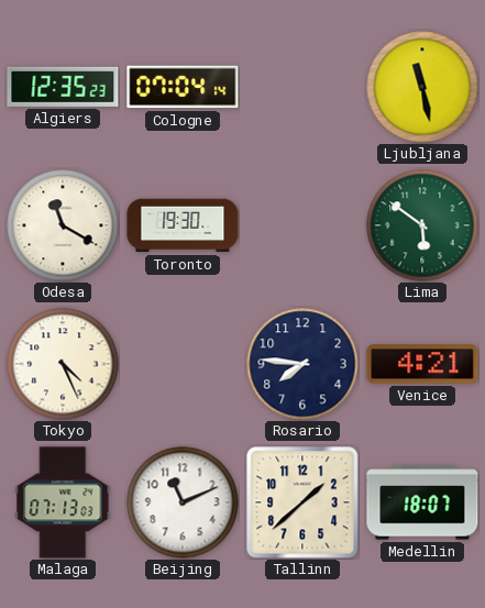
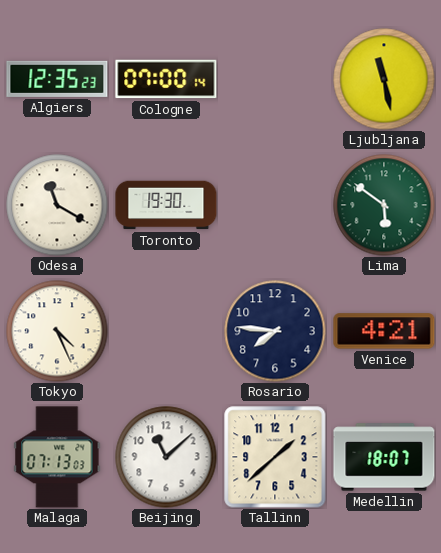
Cologne: 07:04 -> 07:00 (166, 79)
Beijing: 11:11 -> 11:08 (166, 457)
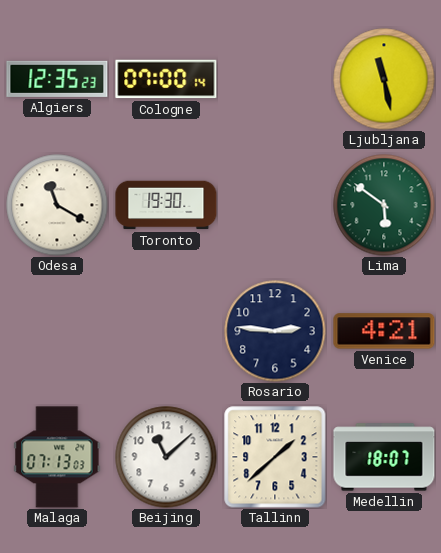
Tokyo: 4:26 -> none (57, 331)
Rosario: 7:46 -> 2:46 (275, 331)
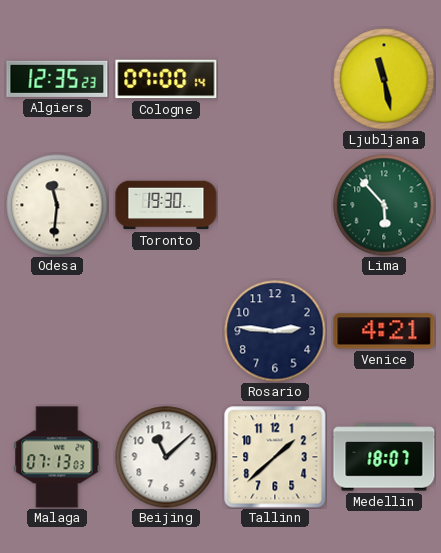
Odesa: 11:20 -> 11:31 (57, 205)
Lima: 5:51 -> 5:53 (384, 205)
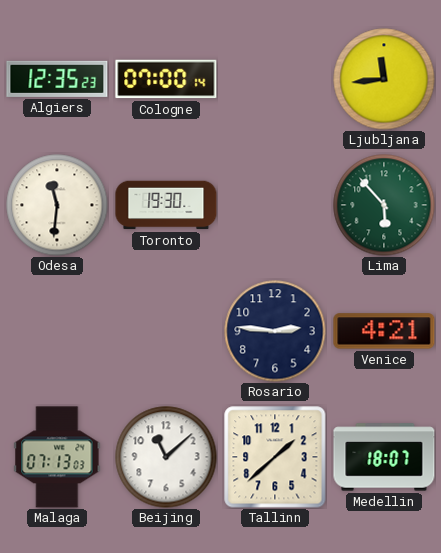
Ljubljana: 11:28 -> 11:44 (384, 79)
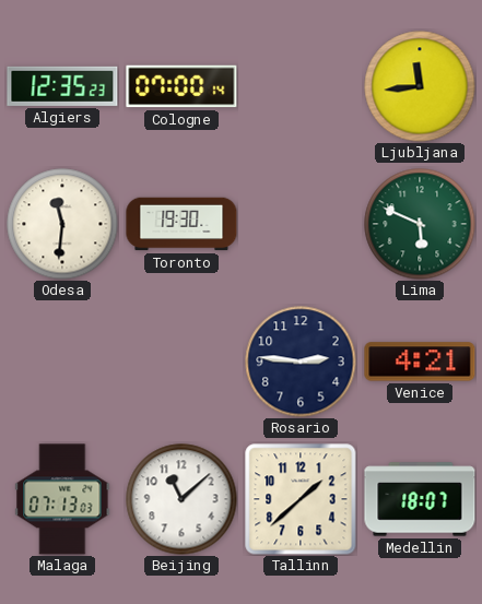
Lima: 5:53 -> 5:49 (420, 224)
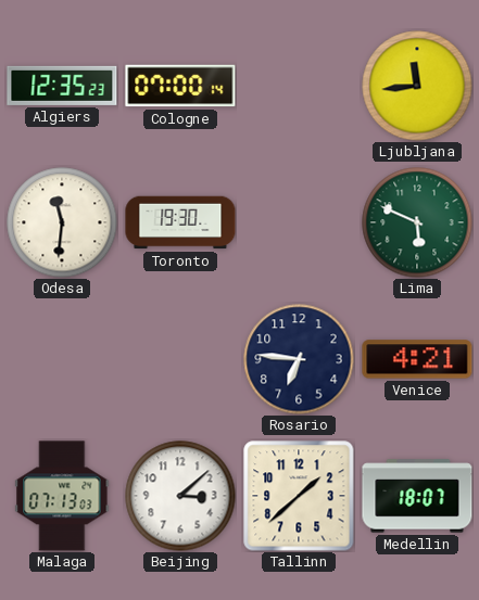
Rosario: 2:46 -> 6:46 (299, 359)
Beijing: 11:08 -> 3:08 (180, 496)
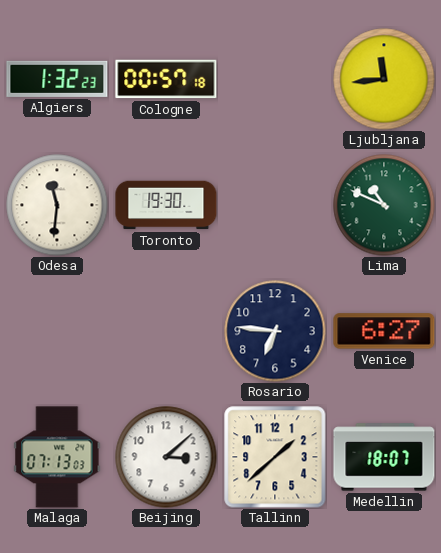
Algiers: 12:35 -> 1:32 (57, 79)
Cologne: 07:00 -> 00:57 (166, 79)
Lima: 5:49 -> 10:49 (384, 205)
Venice: 4:21 -> 6:27 (384, 331)
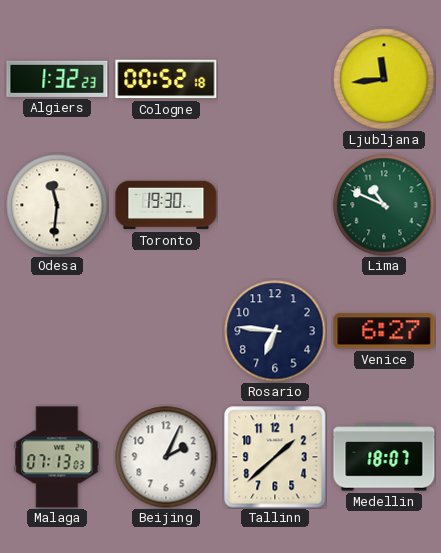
Cologne: 00:57 -> 00:52 (166, 79)
Beijing: 3:08 -> 2:04 (166, 457)
